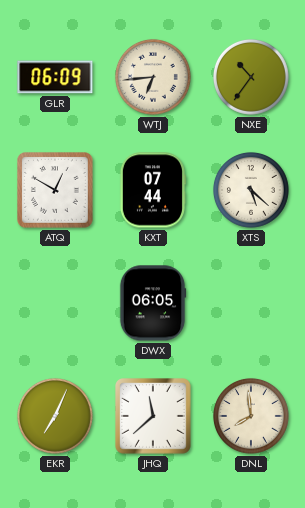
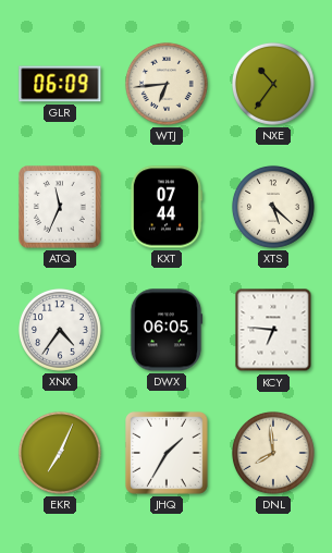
ATQ: 12:50 -> 11:34 (61, 208)
XNX: none -> 4:36 (60, 330)
KCY: none -> 6:46 (273, 330)
JHQ: 11:38 -> 1:35 (168, 454)
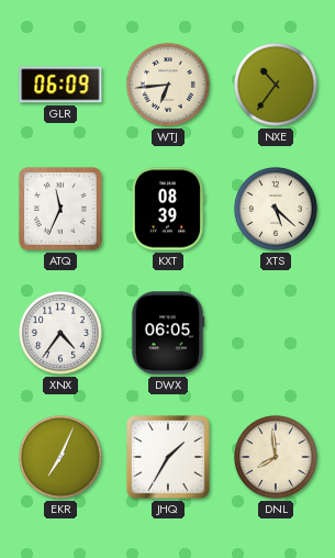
KXT: 07:44 -> 08:39 (167, 209)
KCY: 6:46 -> none (273, 330)
